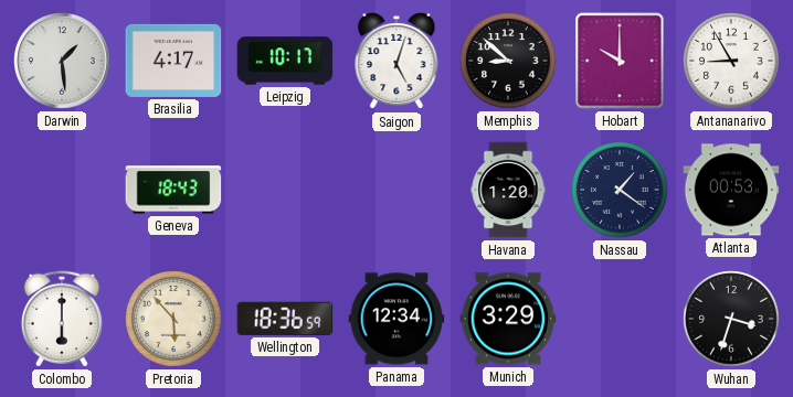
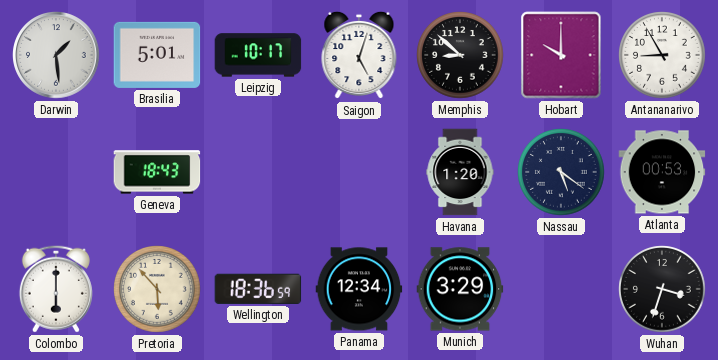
Brasilia: 4:17 -> 5:01 (157, 55)
Nassau: 1:21 -> 5:21 (561, 172)
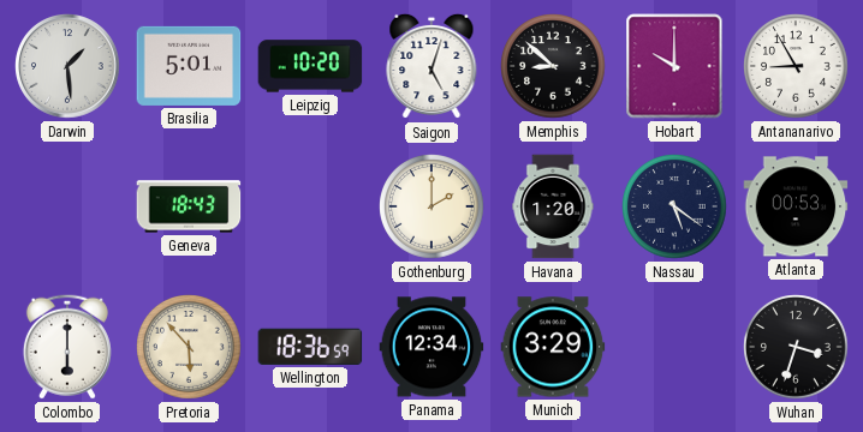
Leipzig: 10:17 -> 10:20 (310, 66)
Gothenburg: none -> 2:00 (431, 206)
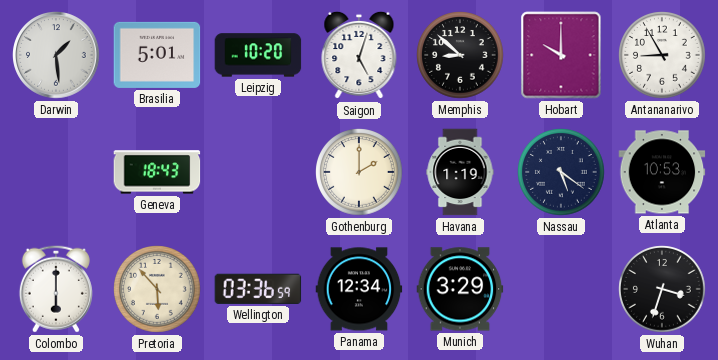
Havana: 1:20 -> 1:19 (460, 172)
Atlanta: 00:53 -> 10:53 (662, 172)
Wellington: 18:36 -> 03:36 (258, 289)
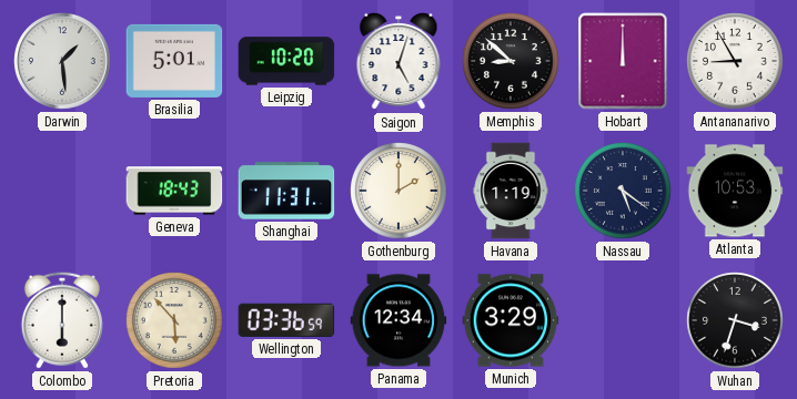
Hobart: 10:00 -> 12:00 (623, 61)
Shanghai: none -> 11:31 (286, 191)
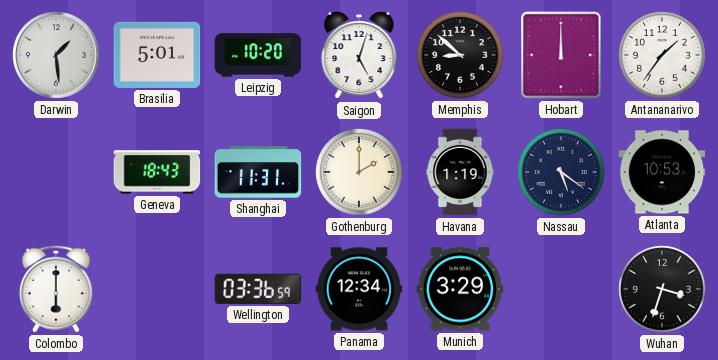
Antananarivo: 8:55 -> 1:36 (662, 55)
Pretoria: 5:53 -> none (174, 320)
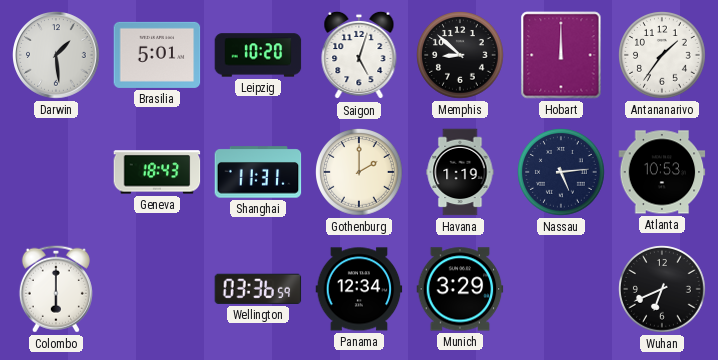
Nassau: 5:21 -> 5:14 (561, 172)
Wuhan: 3:33 -> 6:41 (662, 289)
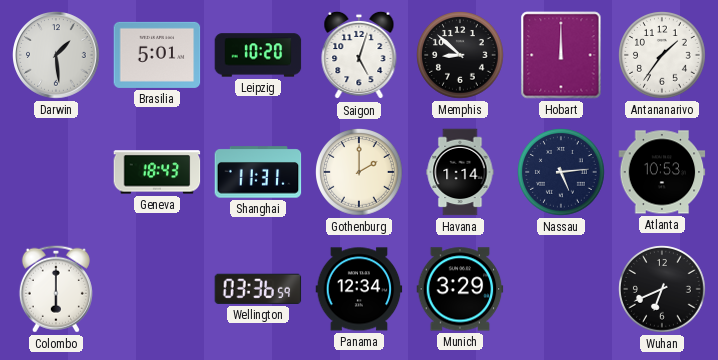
Havana: 1:19 -> 1:14 (460, 172)
